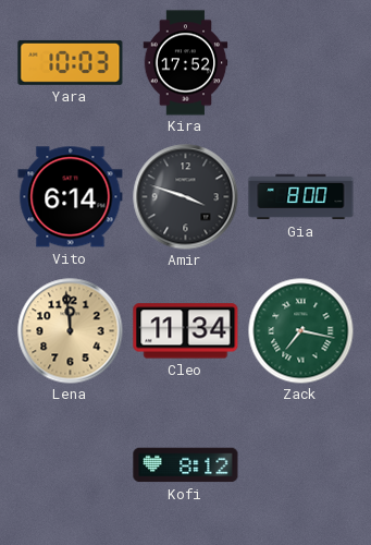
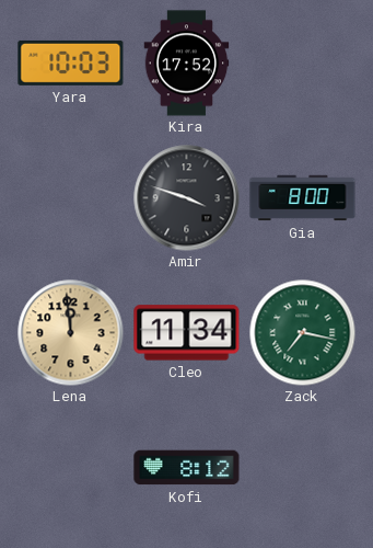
Vito: 6:14 -> none (71, 197)
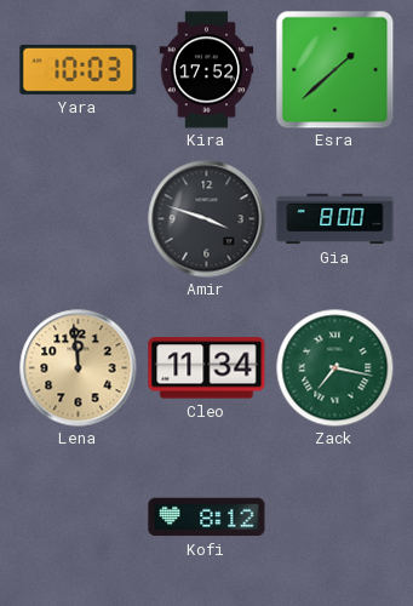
Esra: none -> 1:38 (335, 70)
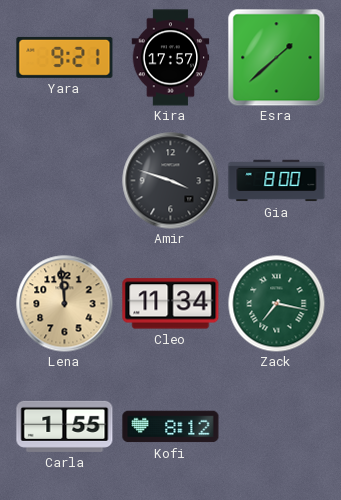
Yara: 10:03 -> 9:21 (65, 57)
Kira: 17:52 -> 17:57 (171, 58)
Carla: none -> 1:55 (65, 426)
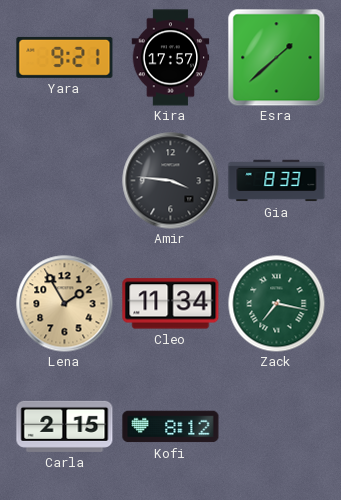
Amir: 3:48 -> 3:46 (171, 181)
Gia: 8:00 -> 8:33 (277, 181)
Lena: 11:59 -> 1:55 (65, 304)
Carla: 1:55 -> 2:15 (65, 426)
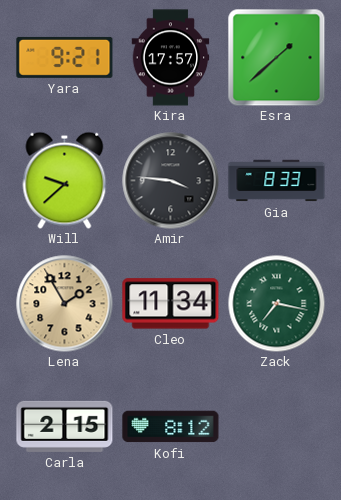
Will: none -> 9:38 (65, 180)
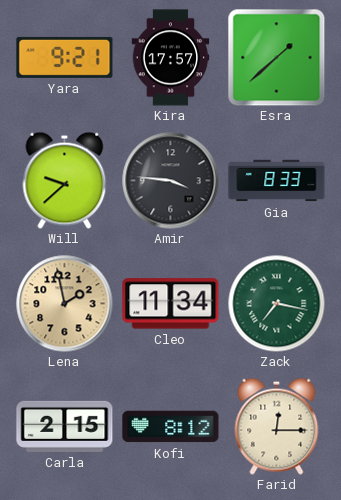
Lena: 1:55 -> 1:58 (65, 304)
Farid: none -> 12:15 (277, 426)
